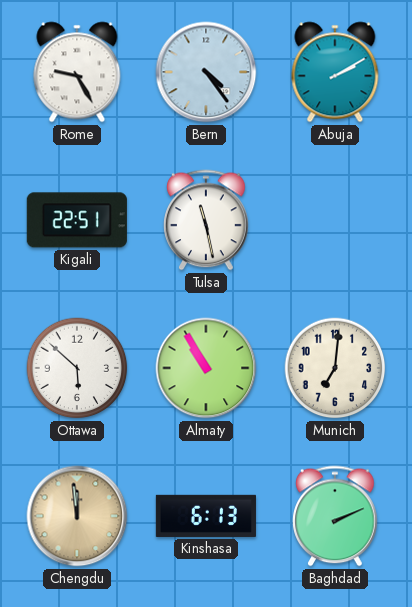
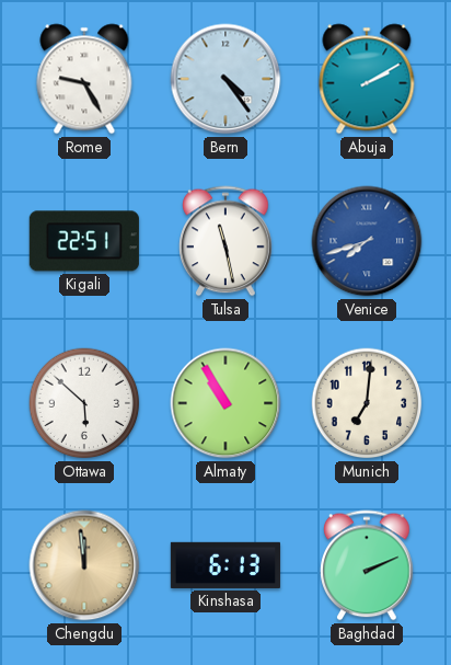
Venice: none -> 7:42 (367, 241)
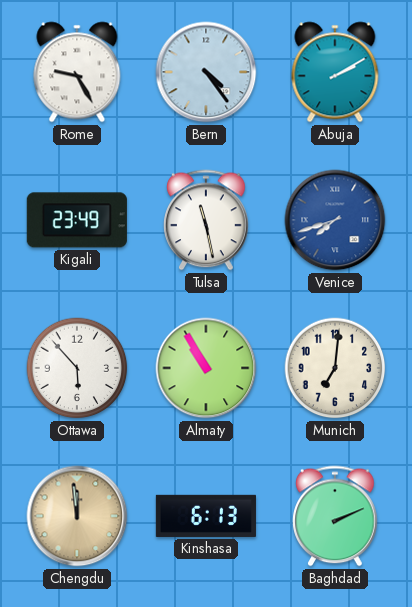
Kigali: 22:51 -> 23:49 (77, 220)
Ottawa: 5:52 -> 5:53 (77, 368)
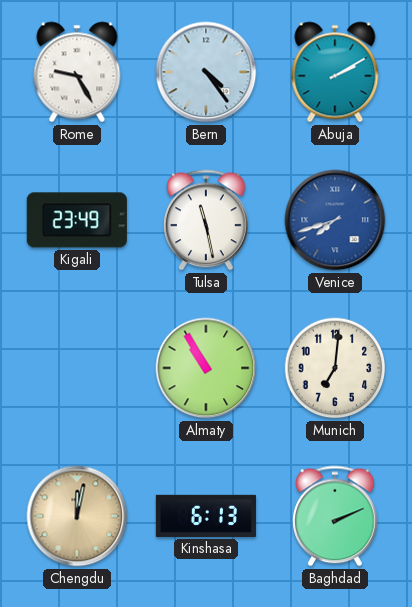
Ottawa: 5:53 -> none (77, 368)
Chengdu: 11:59 -> 12:02 (77, 516)
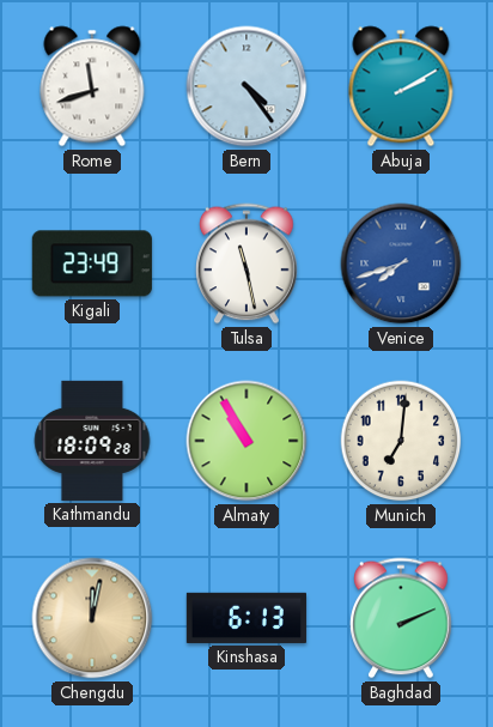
Rome: 9:25 -> 11:42 (92, 86)
Kathmandu: none -> 18:09 (92, 441)
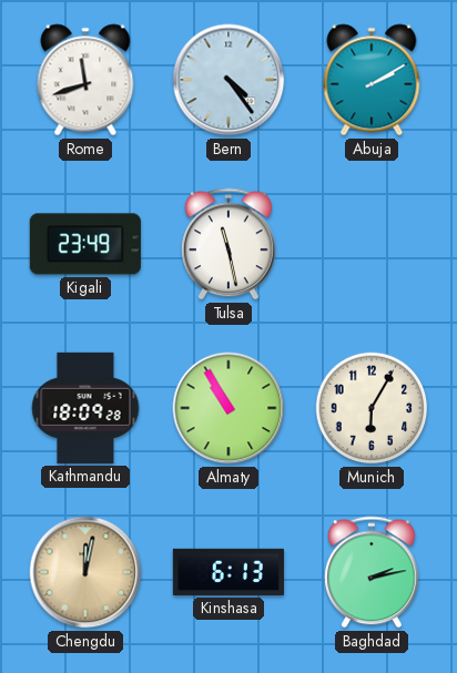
Venice: 7:42 -> none (401, 263)
Munich: 7:01 -> 6:05 (372, 408)
Baghdad: 2:11 -> 2:13 (372, 572)
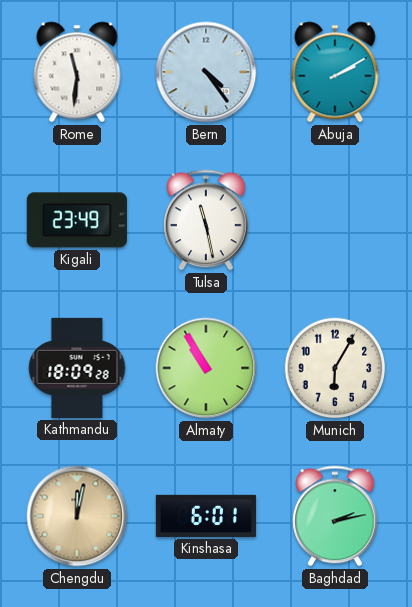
Rome: 11:42 -> 11:31 (77, 72)
Kinshasa: 6:13 -> 6:01 (206, 516)
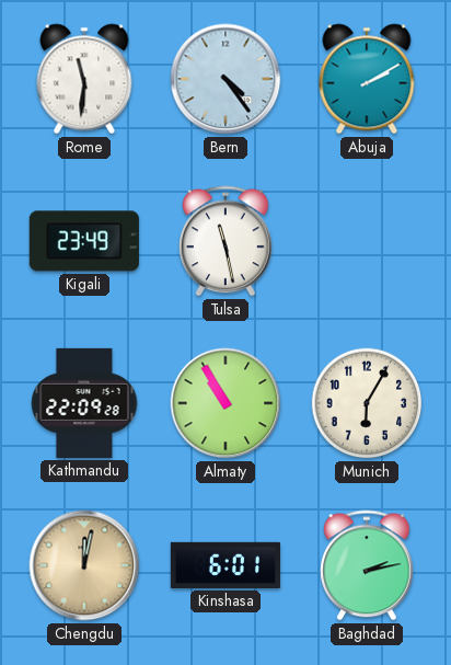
Kathmandu: 18:09 -> 22:09 (84, 403)
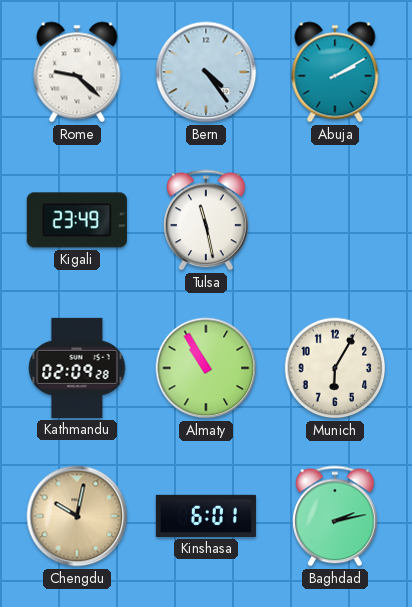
Rome: 11:31 -> 9:22 (77, 72)
Kathmandu: 22:09 -> 02:09 (77, 368)
Chengdu: 12:02 -> 10:02 (77, 516)
